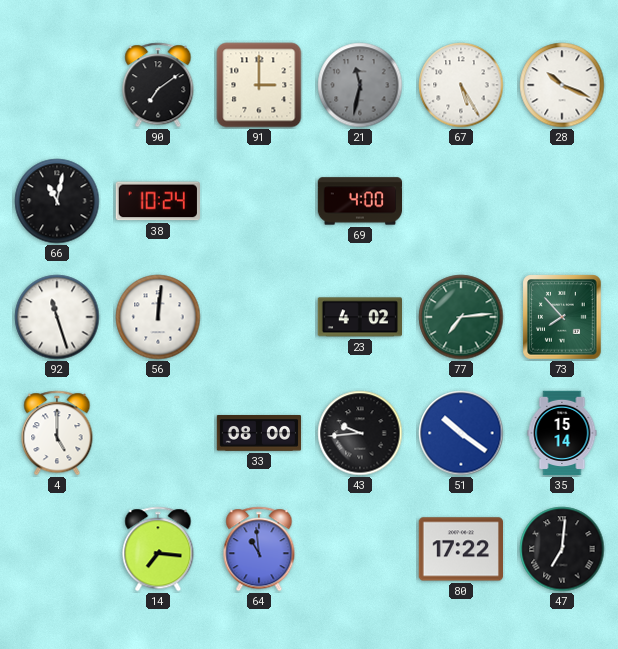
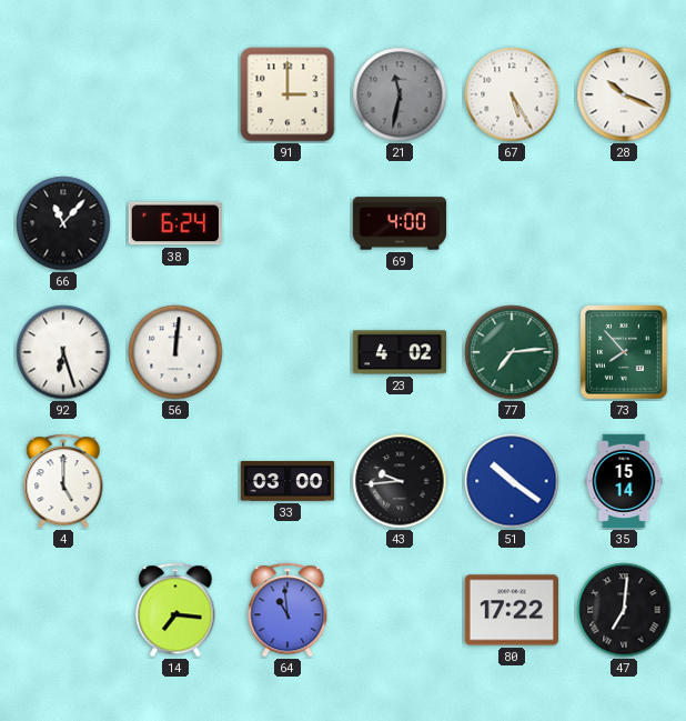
90: 7:09 -> none (158, 85)
66: 11:02 -> 11:07 (63, 223)
38: 10:24 -> 6:24 (175, 223)
92: 11:27 -> 6:27 (63, 352)
33: 08:00 -> 03:00 (287, 482)
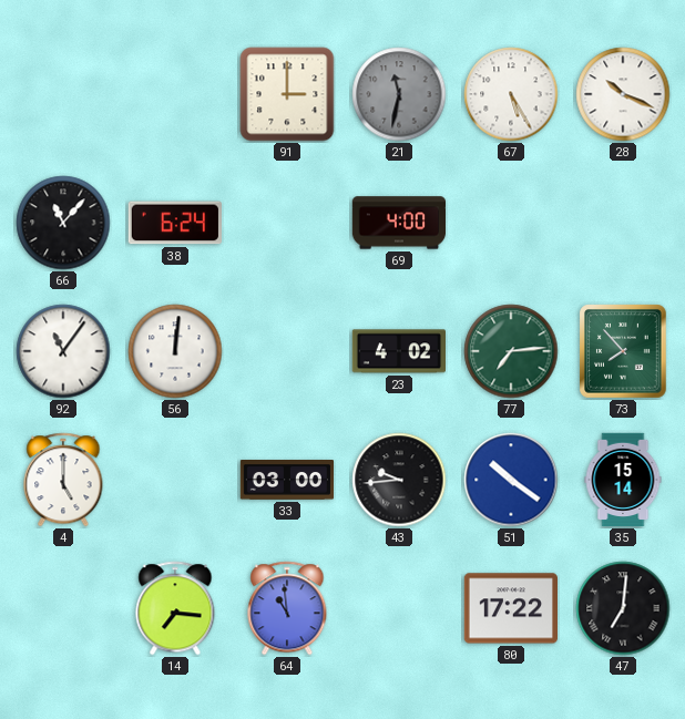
92: 6:27 -> 11:06 (63, 351)
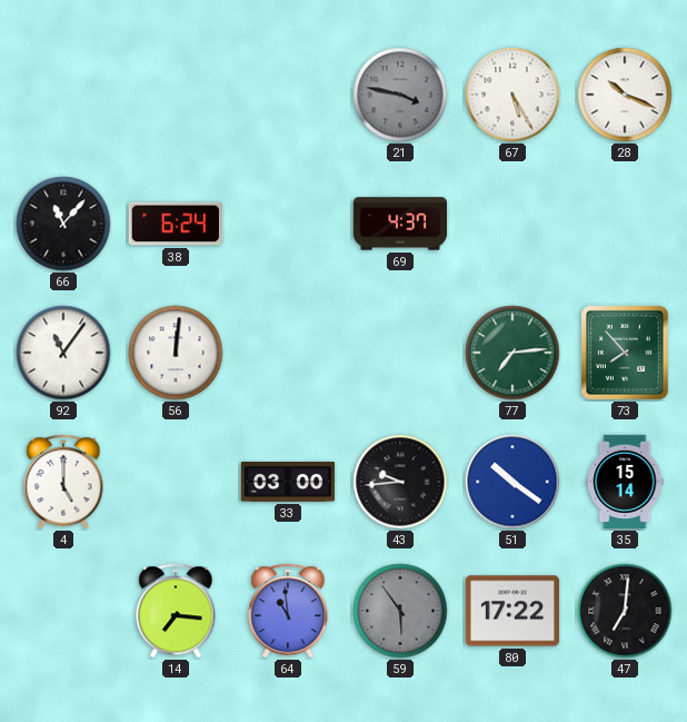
91: 3:00 -> none (287, 94)
21: 11:32 -> 3:47 (400, 95)
69: 4:00 -> 4:37 (400, 224)
23: 4:02 -> none (398, 351)
59: none -> 5:54 (400, 611)
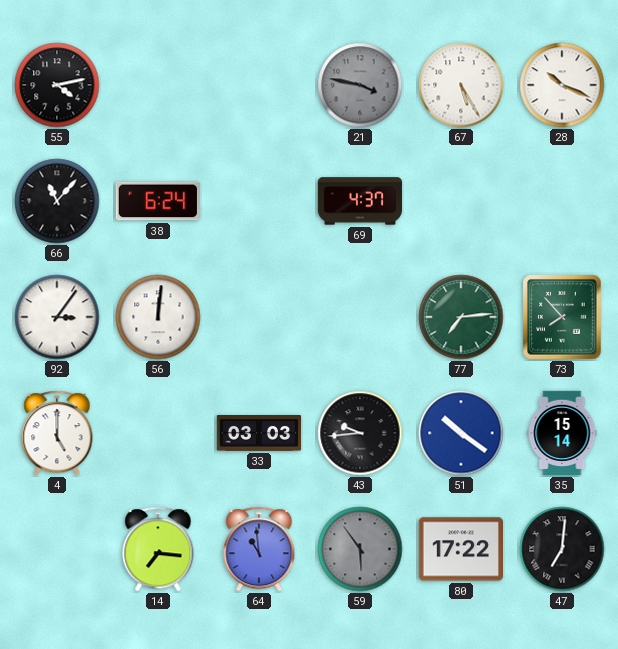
55: none -> 4:13 (57, 85)
92: 11:06 -> 3:06 (57, 317)
33: 03:00 -> 03:03 (259, 434)
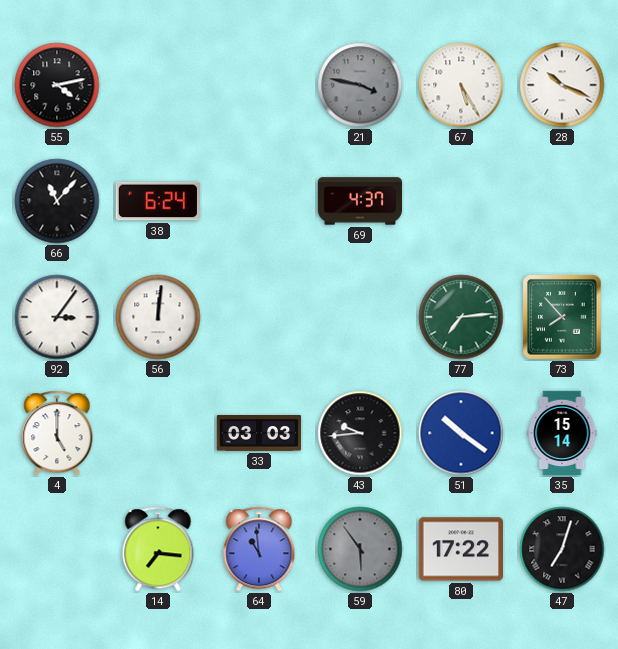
47: 7:01 -> 7:03 (562, 549)
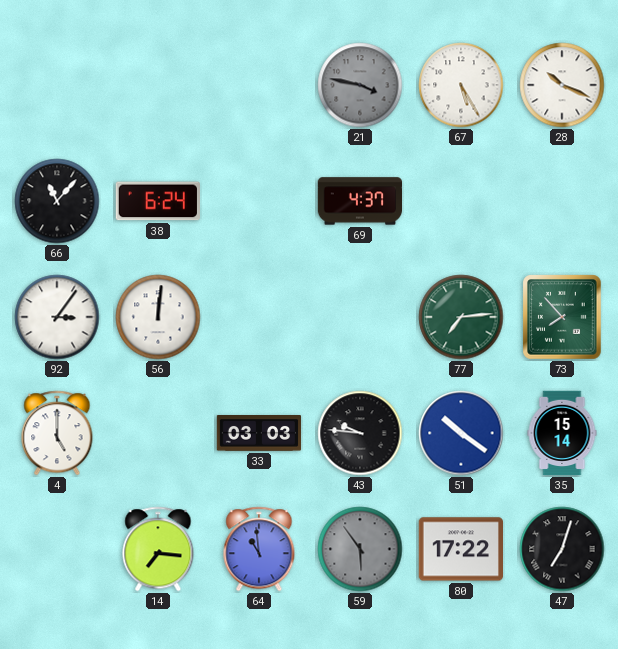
55: 4:13 -> none (57, 85)
43: 9:44 -> 9:46 (360, 433)
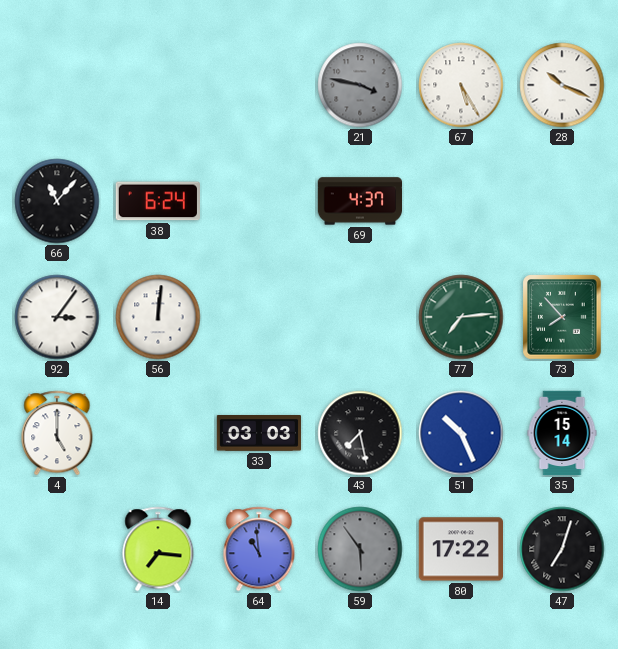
43: 9:46 -> 7:28 (360, 433)
51: 10:21 -> 10:26 (461, 433)
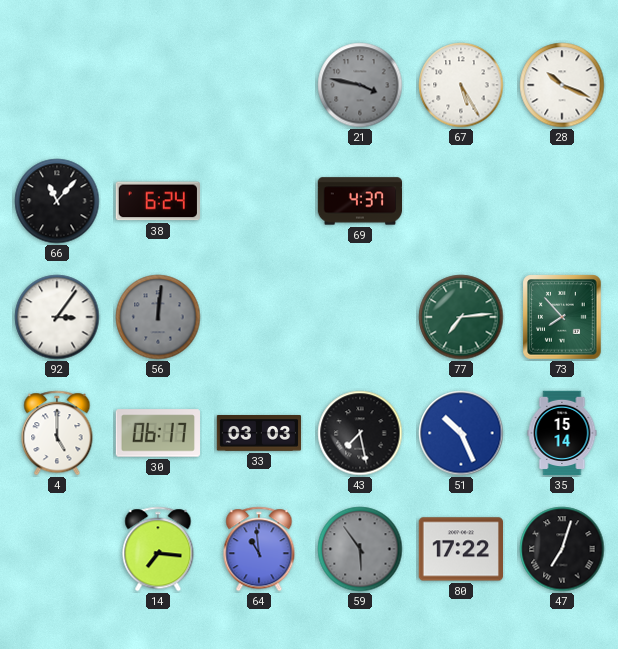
56 dial: white -> grey (158, 317)
30: none -> 06:17 (157, 433)
